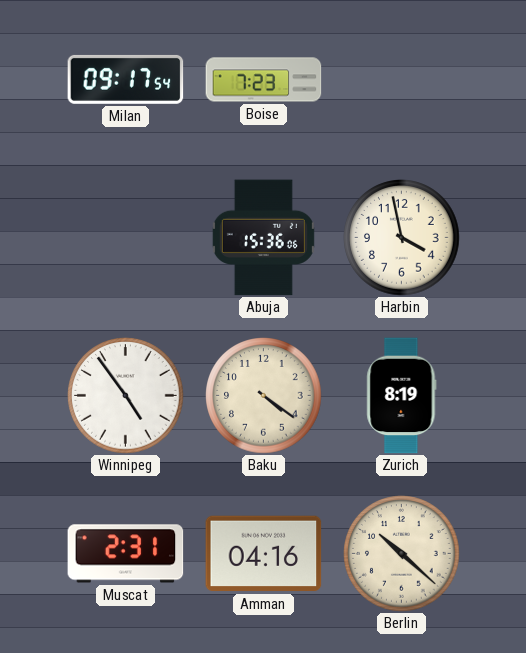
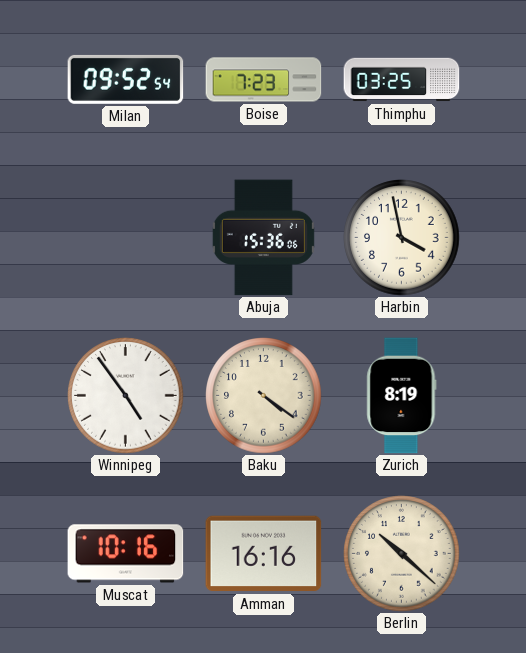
Milan: 09:17 -> 09:52 (126, 79)
Thimphu: none -> 03:25 (402, 80)
Muscat: 2:31 -> 10:16 (126, 554)
Amman: 04:16 -> 16:16 (264, 554)
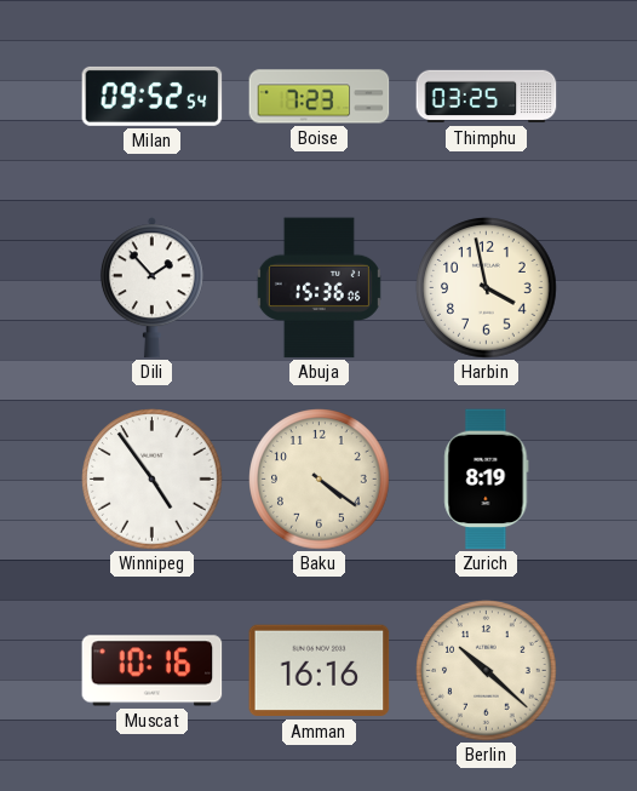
Dili: none -> 1:53 (151, 288)
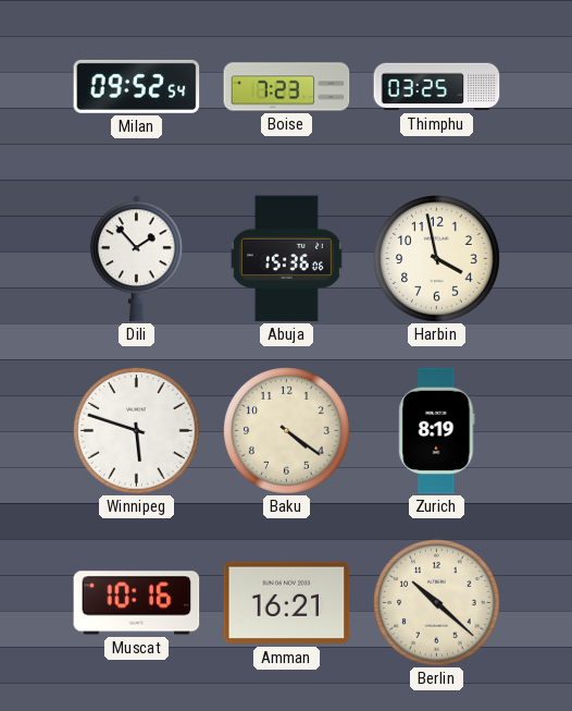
Winnipeg: 4:54 -> 5:48 (137, 431)
Amman: 16:16 -> 16:21 (287, 603)
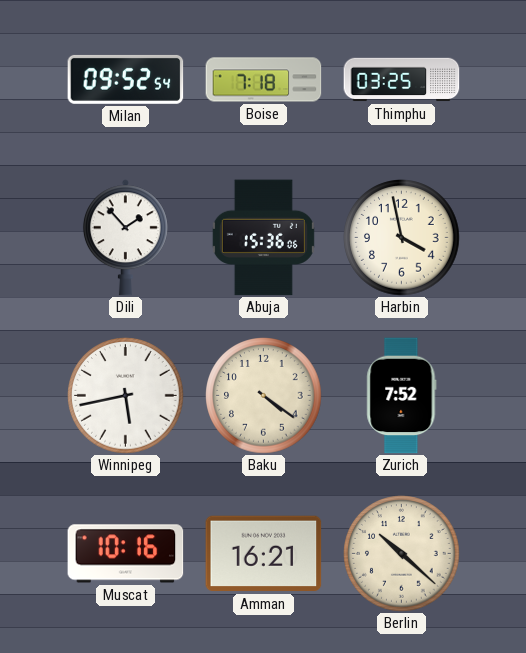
Boise: 7:23 -> 7:18 (264, 80)
Winnipeg: 5:48 -> 5:43 (126, 396)
Zurich: 8:19 -> 7:52 (402, 396)
